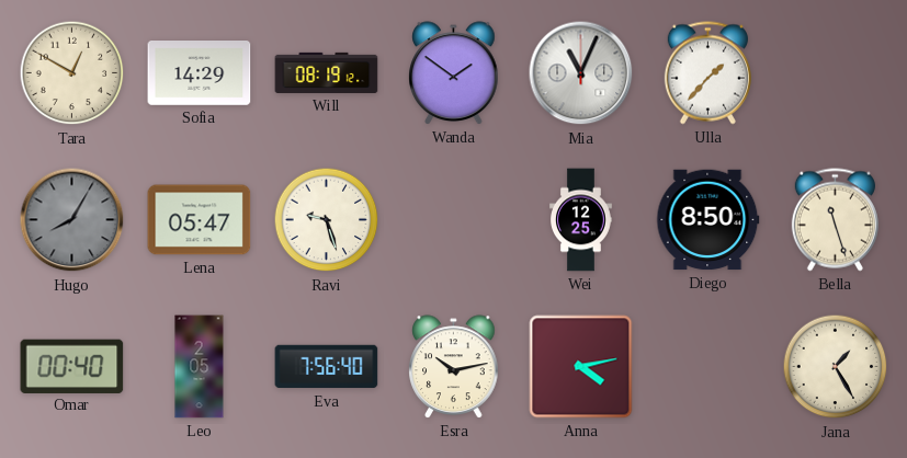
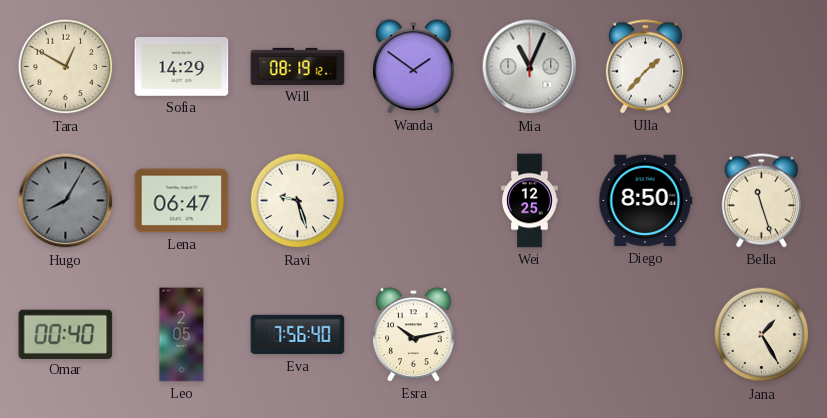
Lena: 05:47 -> 06:47 (182, 201)
Anna: 4:13 -> none (581, 367)
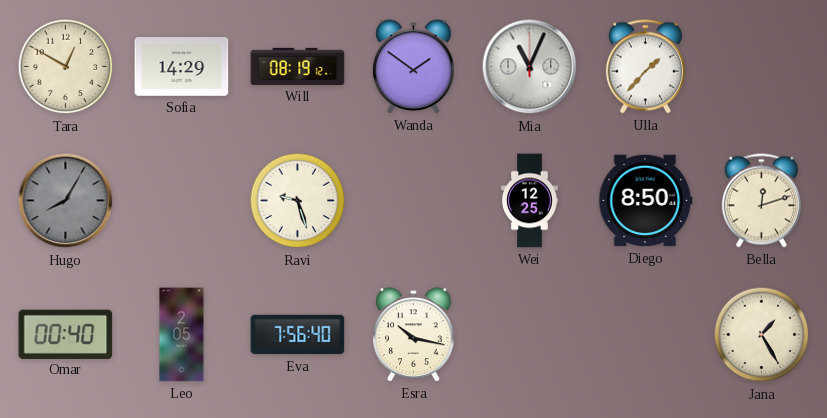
Lena: 06:47 -> none (182, 201)
Bella: 11:27 -> 12:12 (761, 201)
Esra: 10:13 -> 10:17 (414, 335)
